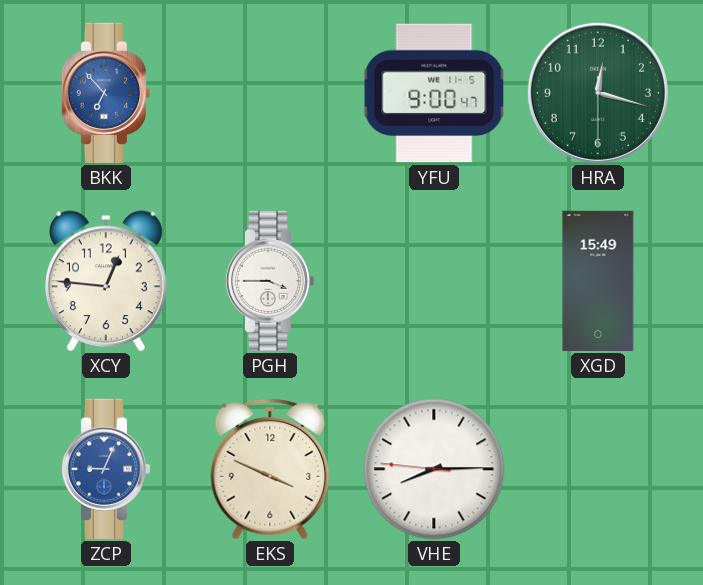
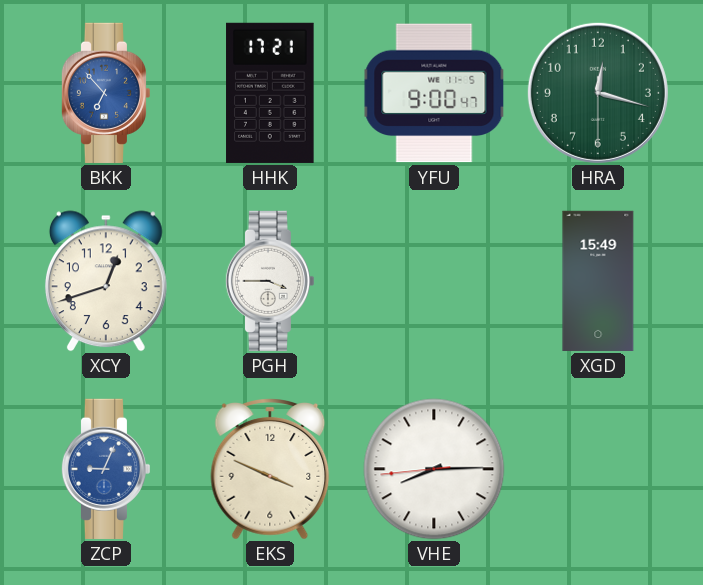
HHK: none -> 17:21 (270, 93)
XCY: 12:46 -> 12:42 (106, 281)
VHE: 8:14:46 -> 8:14:44 (434, 469)
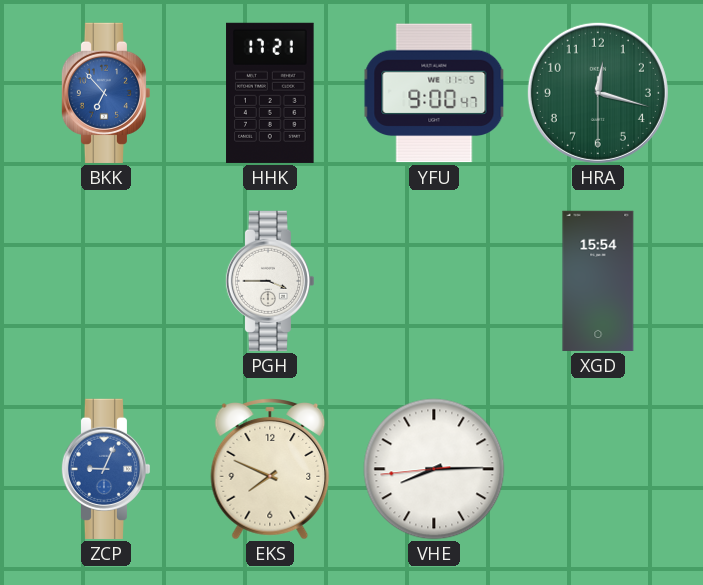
XCY: 12:42 -> none (106, 281)
XGD: 15:49 -> 15:54 (598, 281)
EKS: 3:49 -> 7:49 (270, 470)
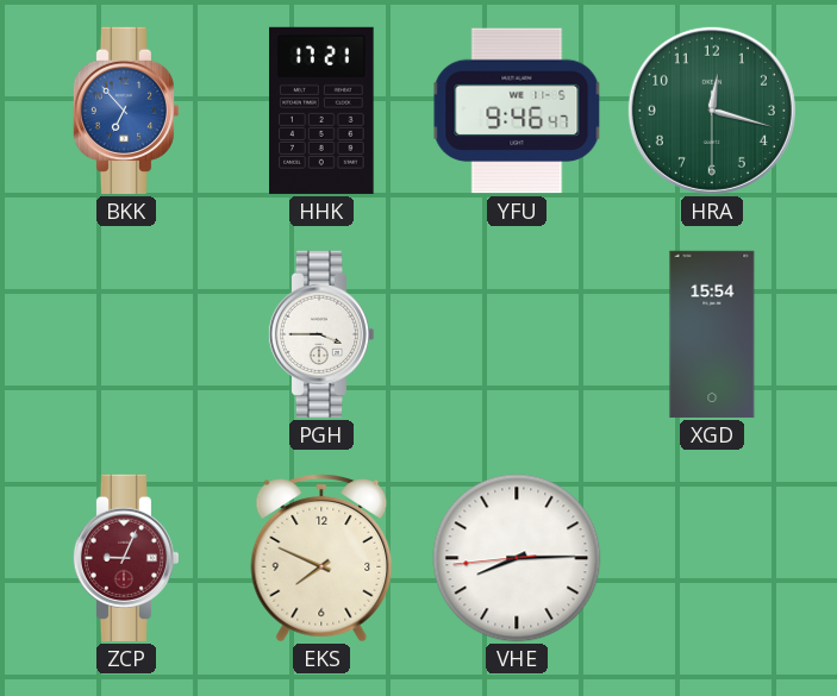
YFU: 9:00 -> 9:46 (517, 111)
ZCP dial: blue -> burgundy (125, 558)
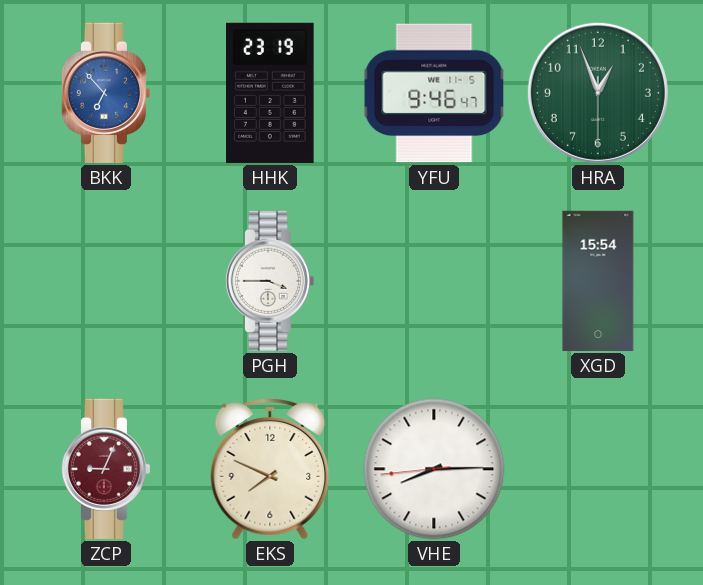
HHK: 17:21 -> 23:19 (270, 93)
HRA: 12:17 -> 12:56 (598, 93)
